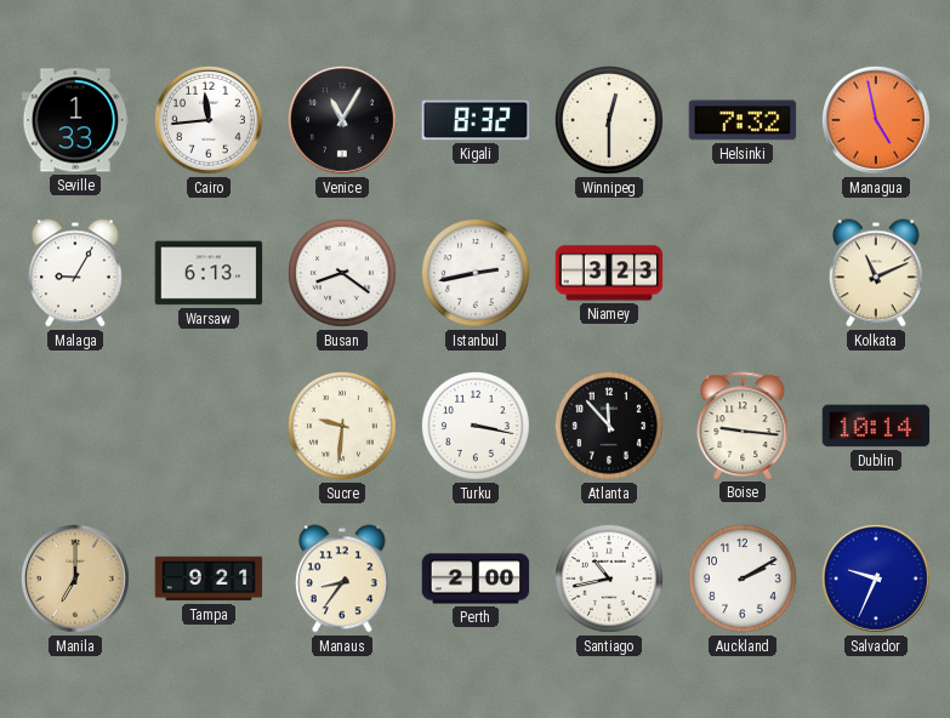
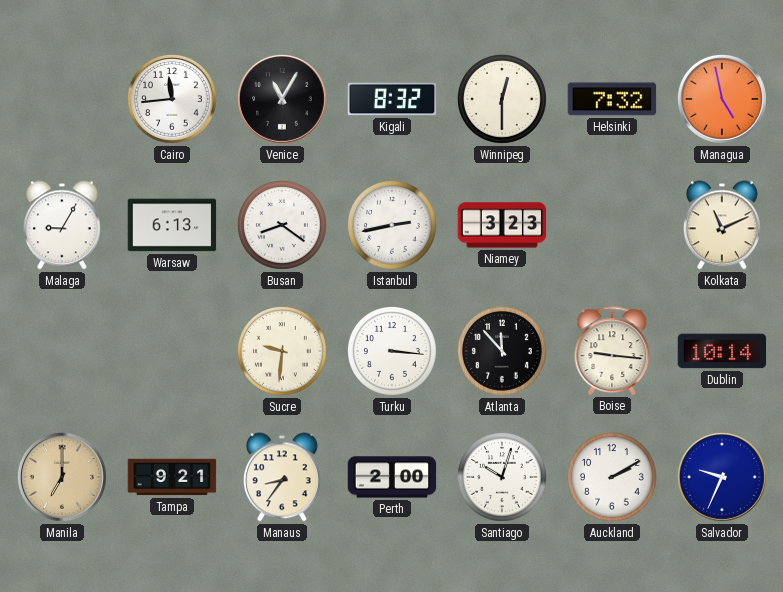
Seville: 1:33 -> none (75, 120)
Turku: 3:17 -> 3:16 (392, 351)
Santiago: 10:43 -> 10:03 (502, 477)
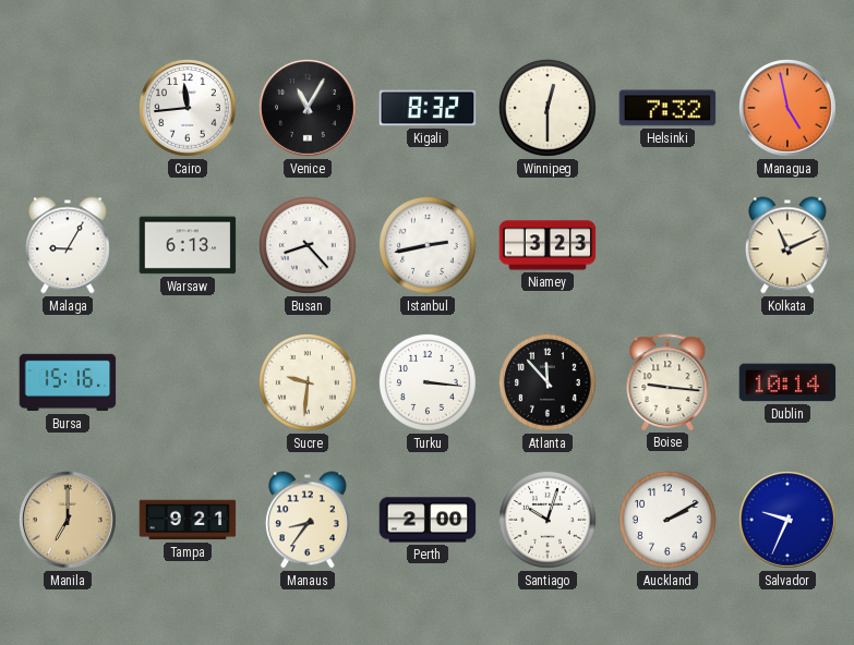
Busan: 8:21 -> 8:23 (308, 245)
Bursa: none -> 15:16 (68, 382)
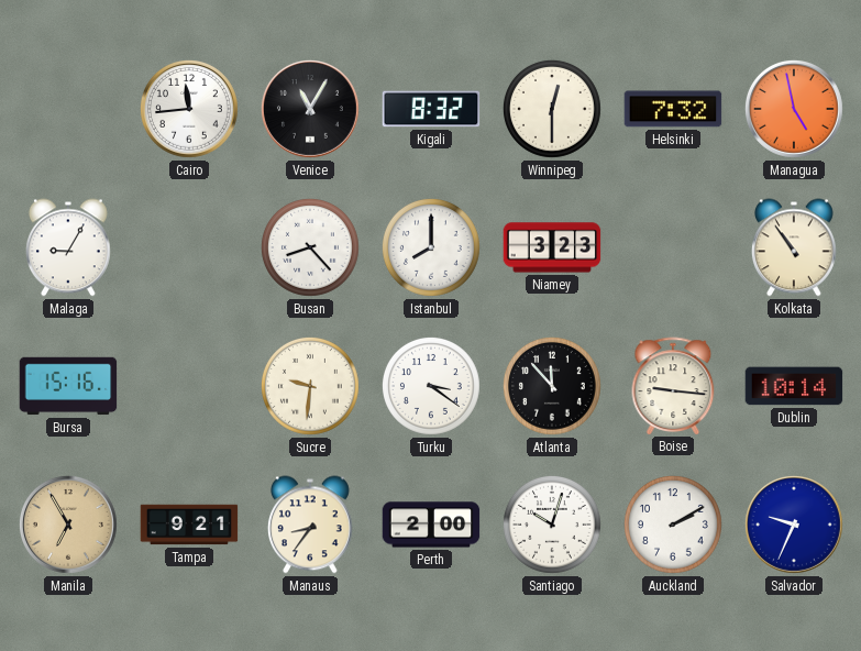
Warsaw: 6:13 -> none (188, 245)
Istanbul: 2:43 -> 8:00 (431, 247)
Kolkata: 11:11 -> 10:54 (795, 247)
Turku: 3:16 -> 3:21 (431, 386)
Manila: 7:00 -> 6:55 (68, 525)
